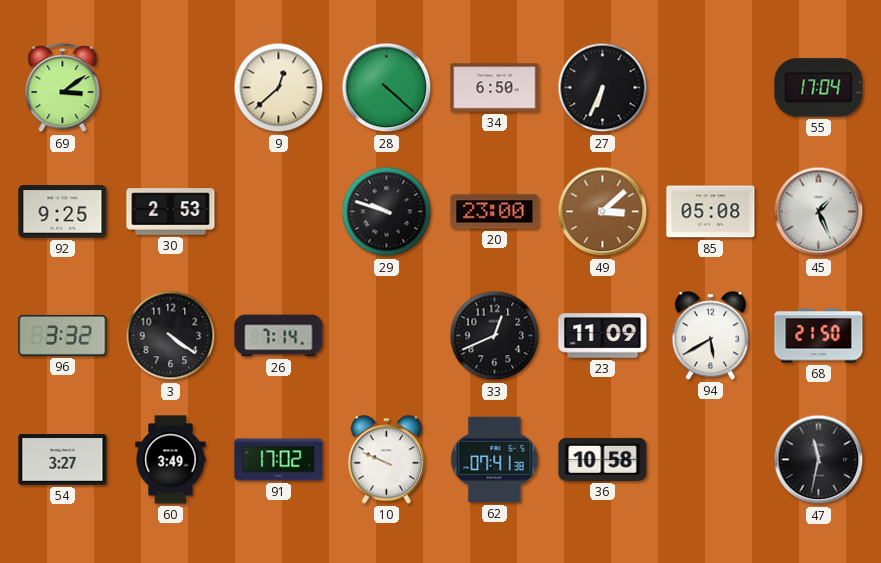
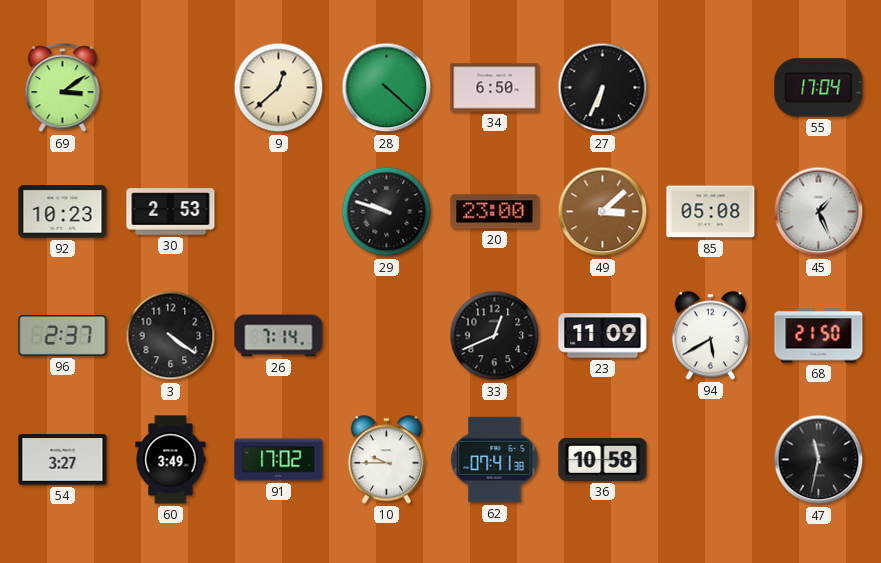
92: 9:25 -> 10:23 (63, 212)
96: 3:32 -> 2:37 (63, 335)
10: 9:49 -> 9:45 (386, 460)
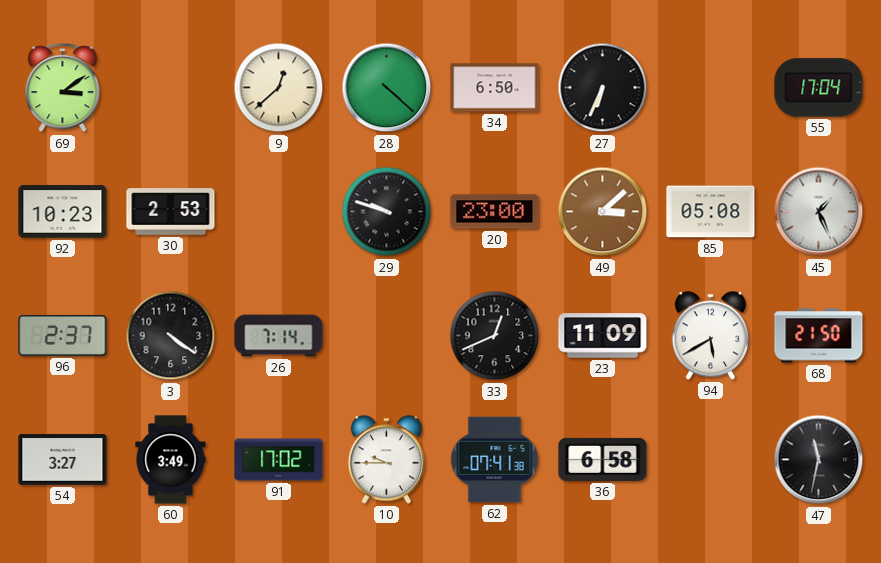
36: 10:58 -> 6:58 (603, 459)
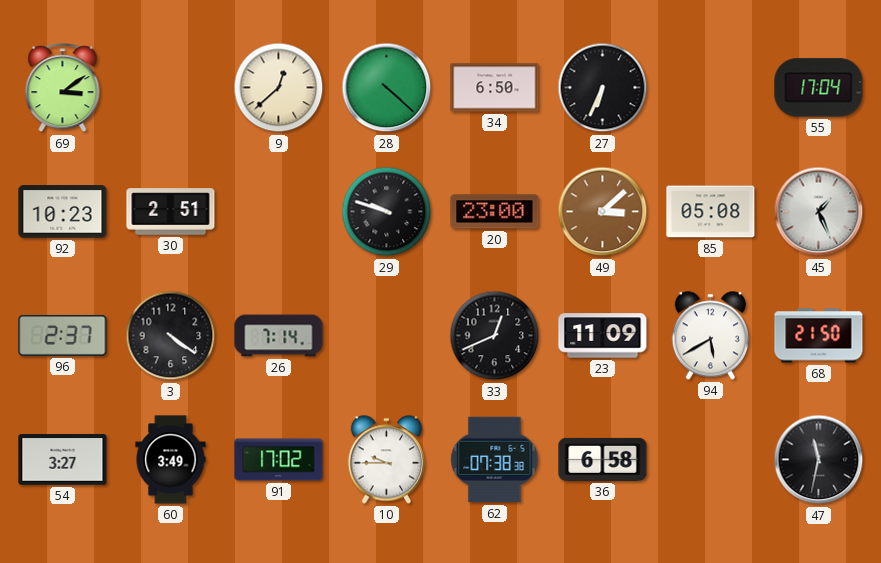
30: 2:53 -> 2:51 (171, 212)
62: 07:41 -> 07:38 (495, 460)
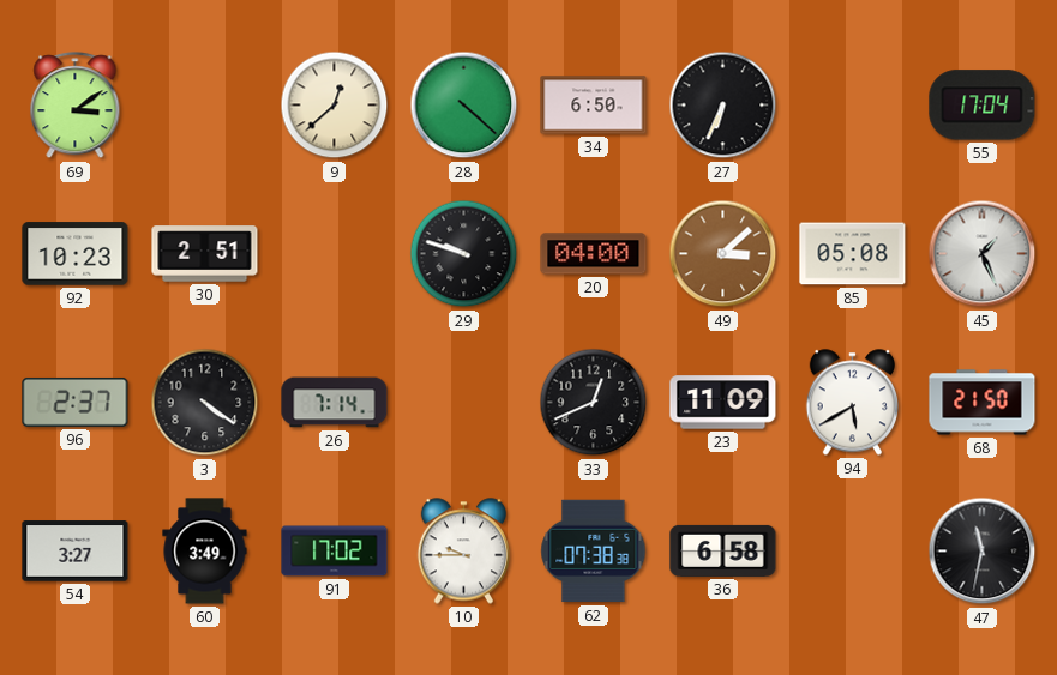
20: 23:00 -> 04:00 (594, 254)
